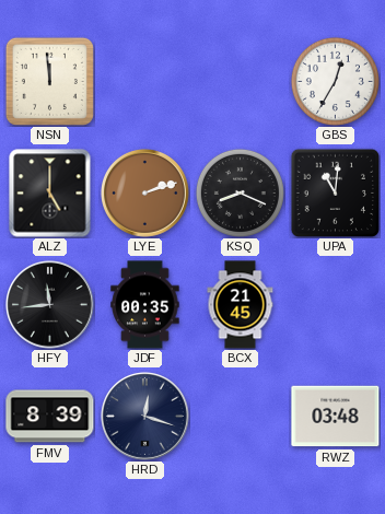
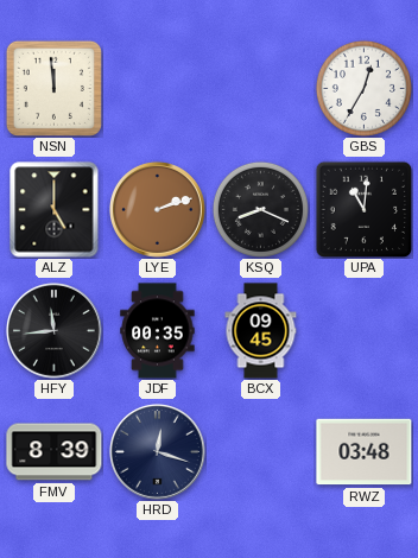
BCX: 21:45 -> 09:45 (261, 331)
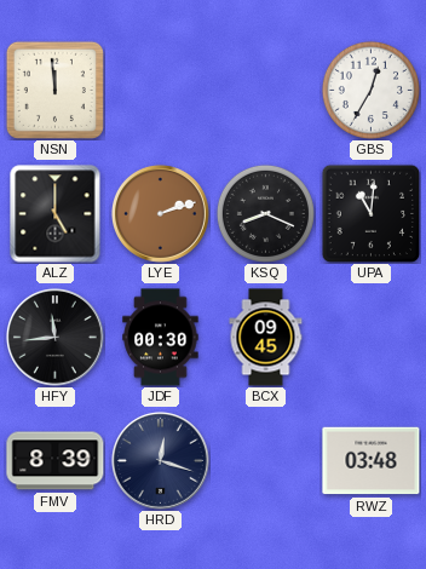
JDF: 00:35 -> 00:30 (161, 338)
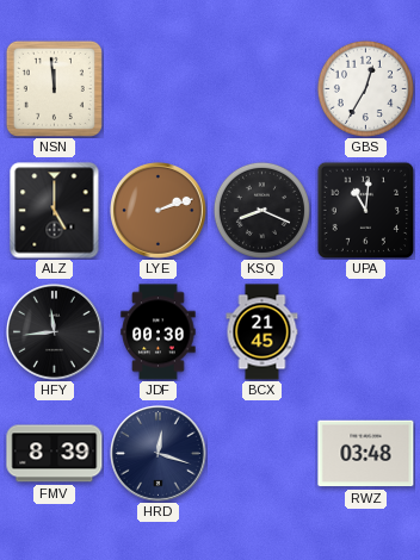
BCX: 09:45 -> 21:45 (262, 332)
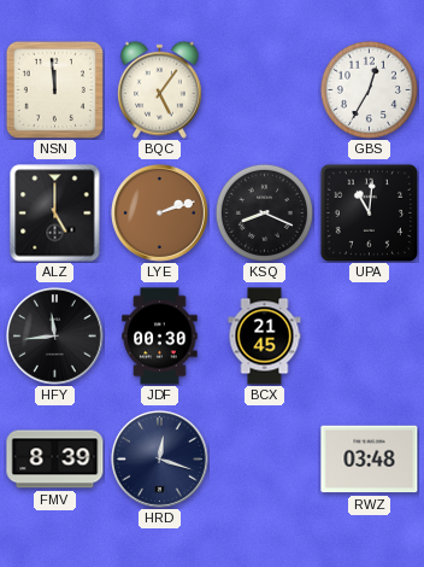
BQC: none -> 5:06 (159, 89)
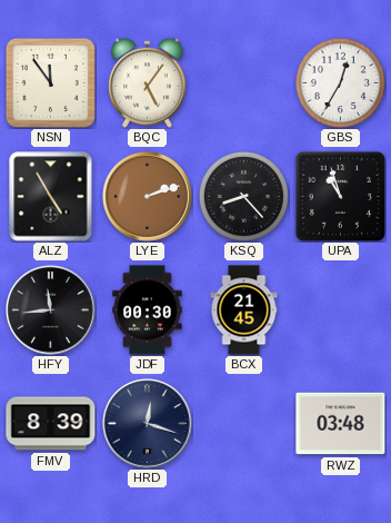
NSN: 11:59 -> 11:54 (50, 82)
ALZ: 5:00 -> 4:55 (51, 197)
KSQ: 8:19 -> 8:23 (243, 196)
UPA: 11:01 -> 10:57 (340, 196)
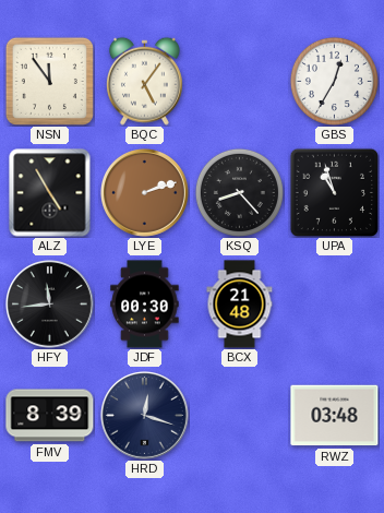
BCX: 21:45 -> 21:48 (240, 305)
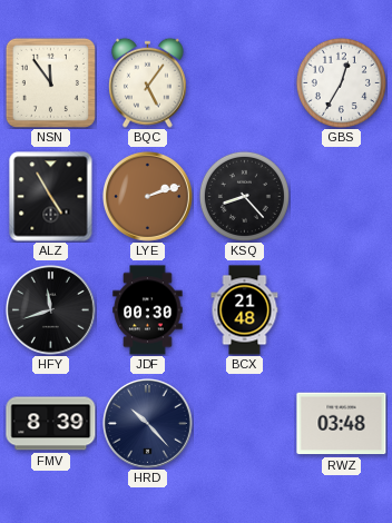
UPA: 10:57 -> none (334, 192)
HFY: 11:44 -> 11:42 (51, 310)
HRD: 12:18 -> 10:23 (148, 424)
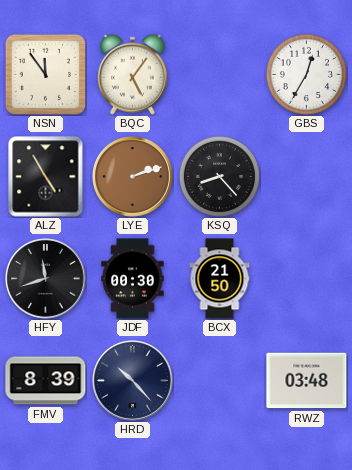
BCX: 21:48 -> 21:50 (220, 279)
